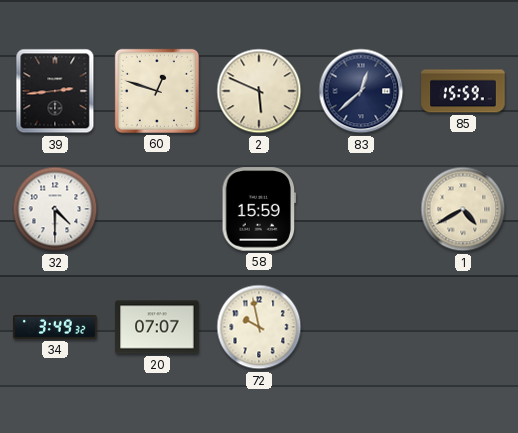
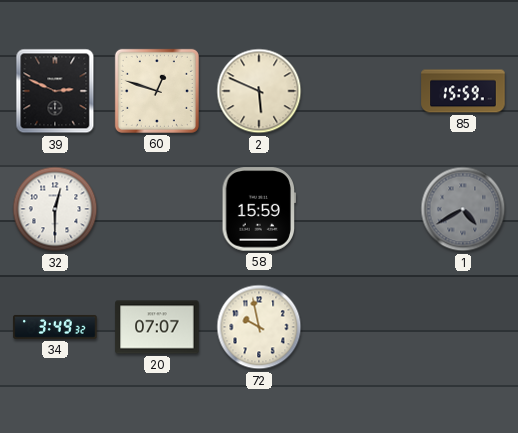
39: 2:44 -> 2:49 (55, 91)
83: 12:38 -> none (361, 91)
32: 4:30 -> 12:30 (55, 209)
1 dial: cream -> grey (463, 209)
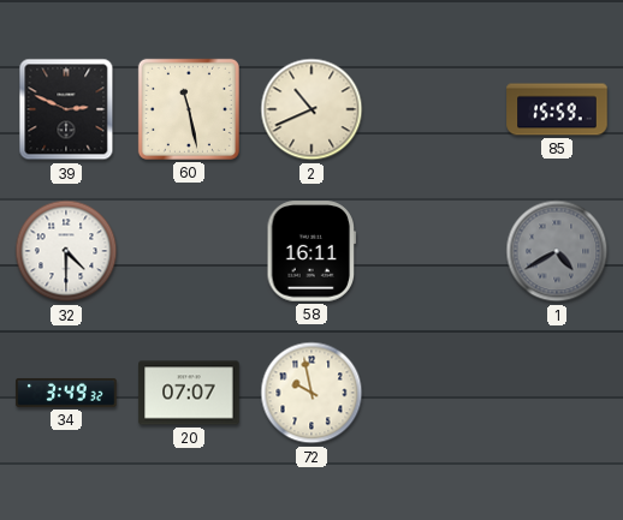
60: 12:48 -> 11:28 (189, 109)
2: 5:49 -> 10:41 (311, 109)
32: 12:30 -> 4:30 (66, 251)
58: 15:59 -> 16:11 (311, 251)
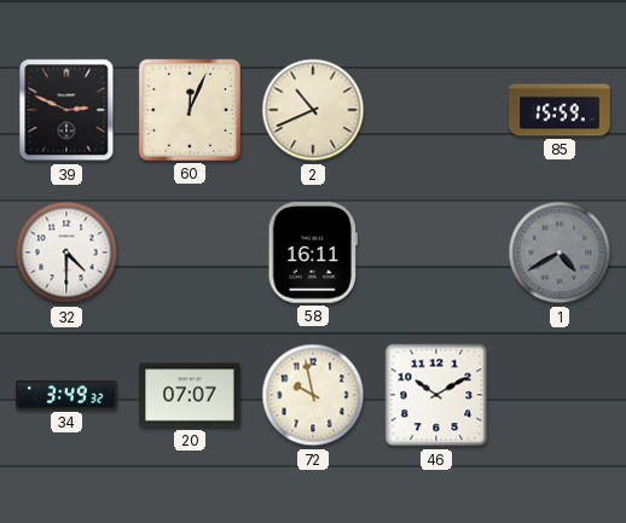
60: 11:28 -> 12:04 (190, 110)
46: none -> 10:10 (436, 395)
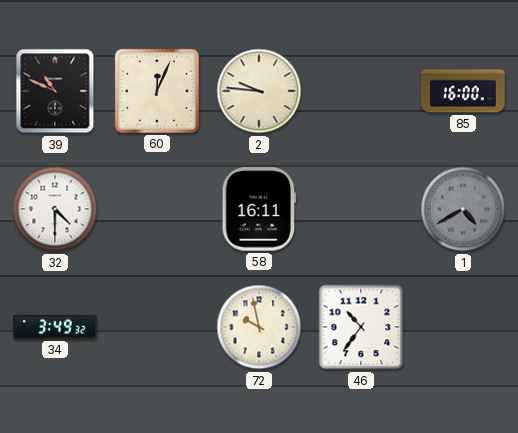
39: 2:49 -> 10:49 (55, 91)
2: 10:41 -> 9:46 (259, 91)
85: 15:59 -> 16:00 (463, 91)
20: 07:07 -> none (190, 395)
46: 10:10 -> 10:36 (361, 327)
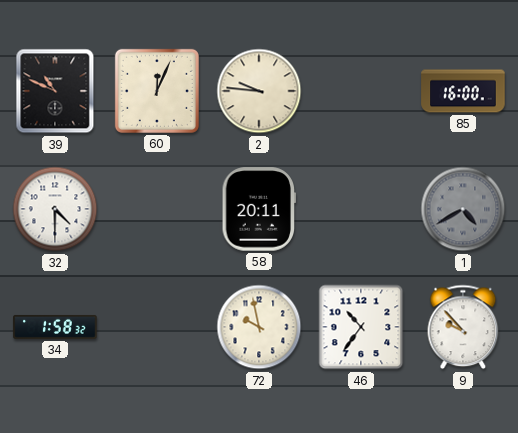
58: 16:11 -> 20:11 (259, 209)
34: 3:49 -> 1:58 (55, 327)
9: none -> 9:53 (463, 327)
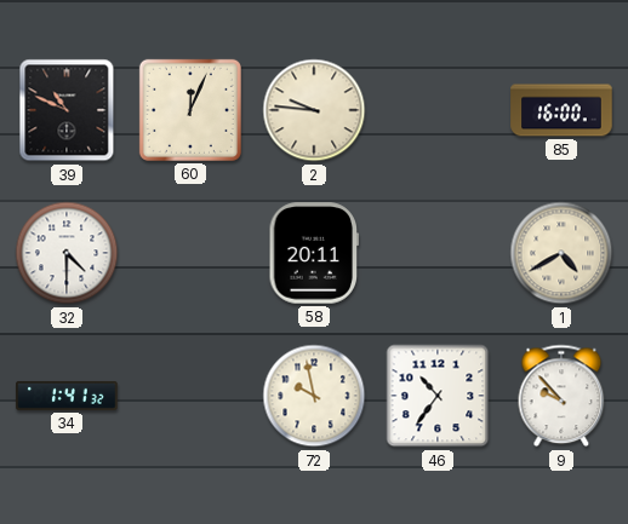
1 dial: grey -> cream (561, 253)
34: 1:58 -> 1:41 (67, 396)
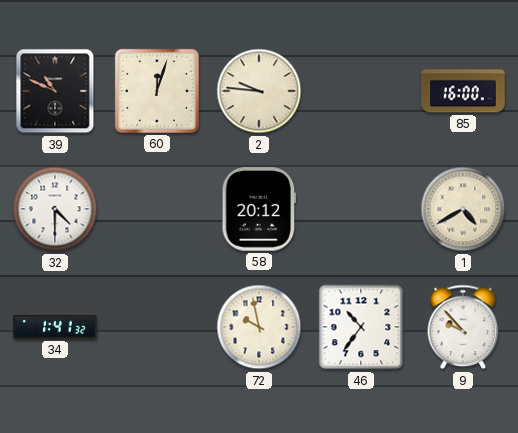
60: 12:04 -> 12:03 (157, 91)
58: 20:11 -> 20:12 (259, 209)
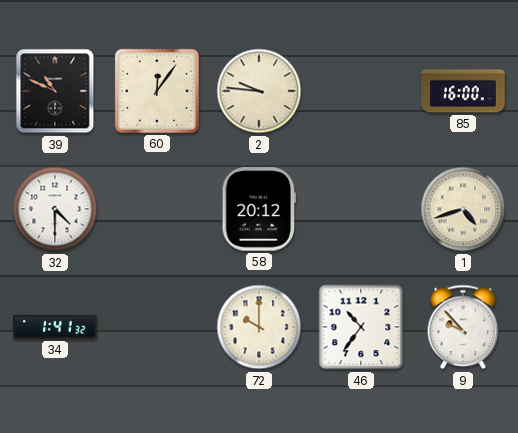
60: 12:03 -> 12:06 (157, 91)
1: 4:40 -> 4:42 (463, 209)
72: 9:58 -> 10:00 (259, 327)
